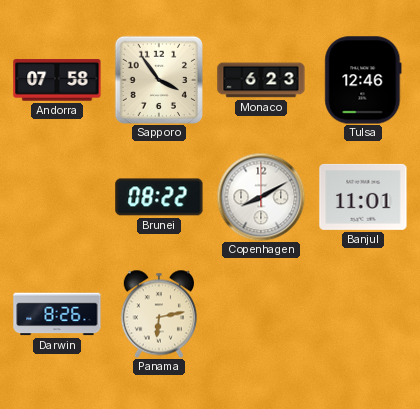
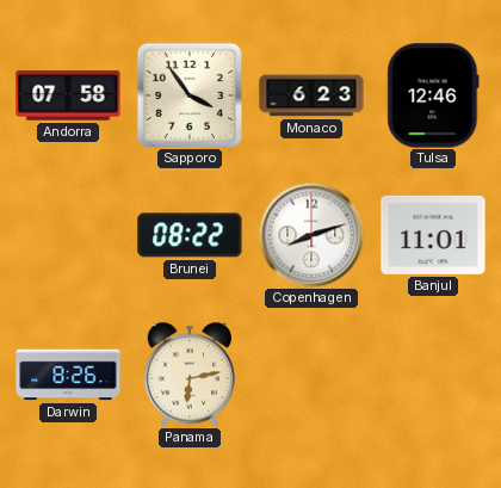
Copenhagen: 8:10 -> 8:12 (311, 235)
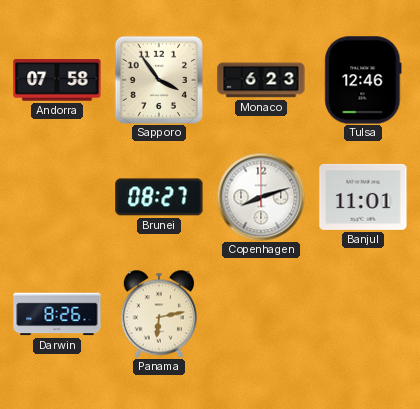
Brunei: 08:22 -> 08:27 (159, 197)
